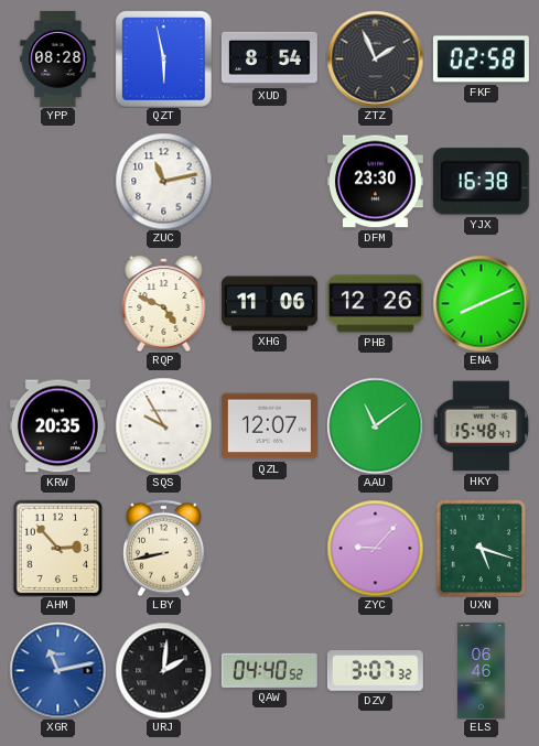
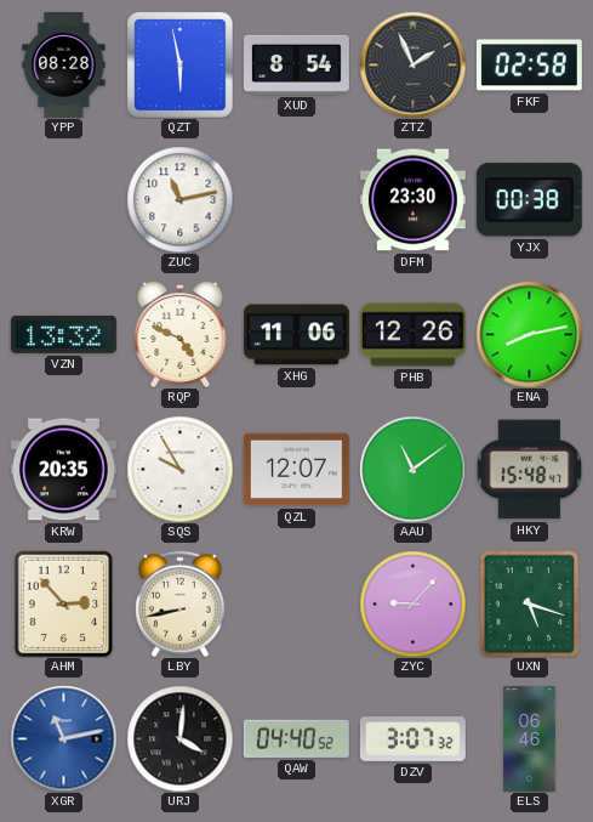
YJX: 16:38 -> 00:38 (529, 200)
VZN: none -> 13:32 (63, 334)
ENA: 8:11 -> 8:13 (529, 334)
URJ: 2:01 -> 4:01 (179, 738)
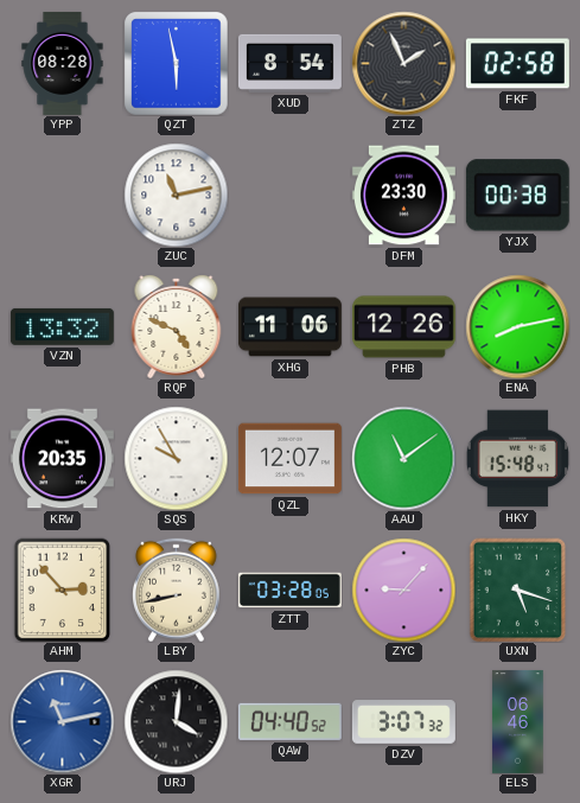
ZTT: none -> 03:28 (289, 591)
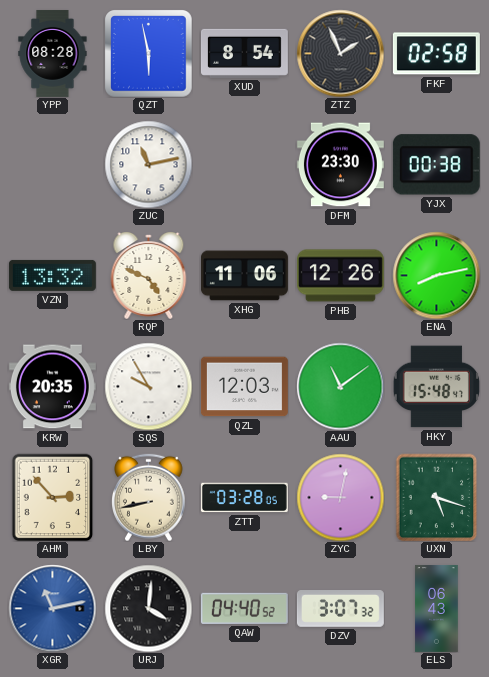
QZL: 12:07 -> 12:03 (244, 387)
ZYC: 9:07 -> 9:02 (340, 497)
ELS: 06:46 -> 06:43 (437, 608)
